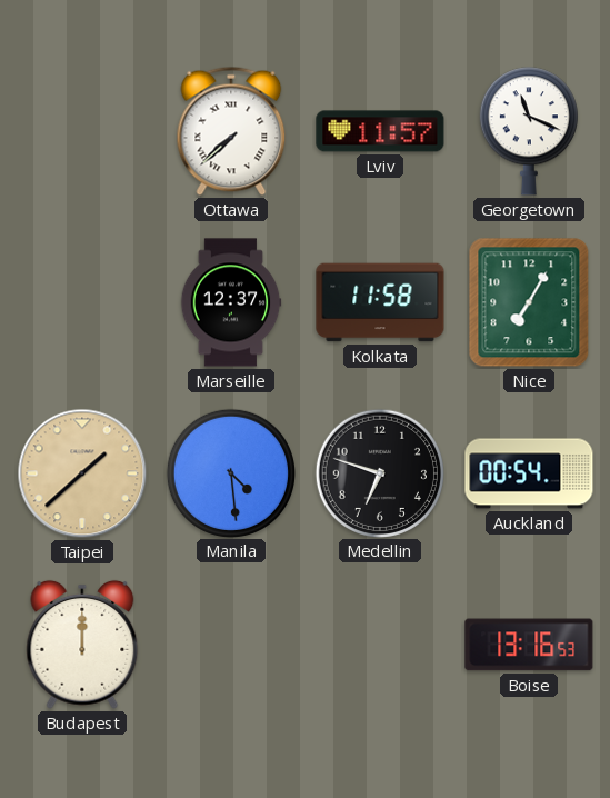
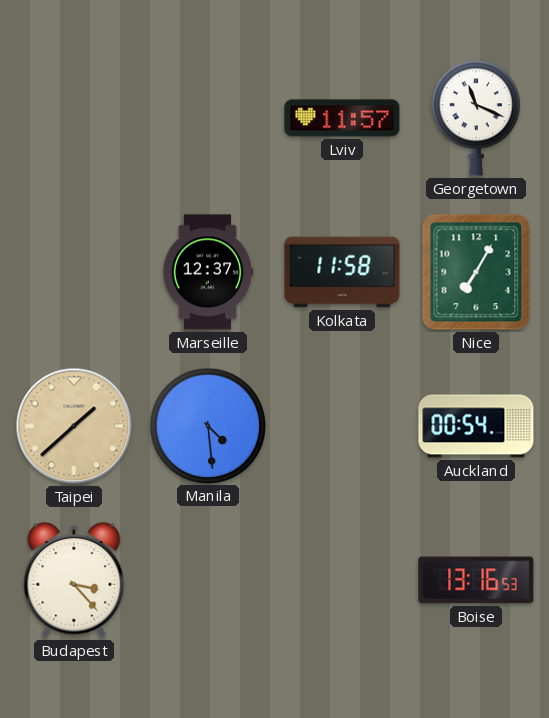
Ottawa: 7:38 -> none (231, 131)
Medellin: 6:48 -> none (379, 472)
Budapest: 12:00 -> 3:23 (74, 580)
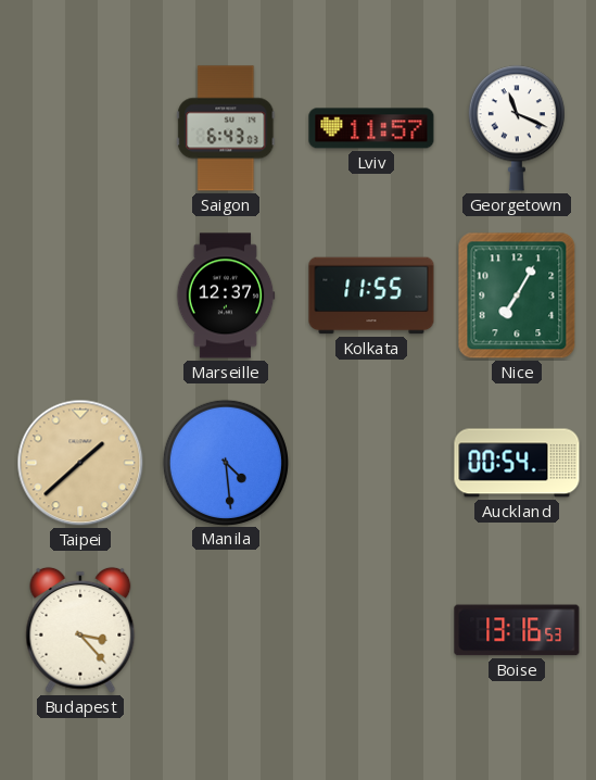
Saigon: none -> 6:43 (226, 128)
Kolkata: 11:58 -> 11:55 (371, 295)
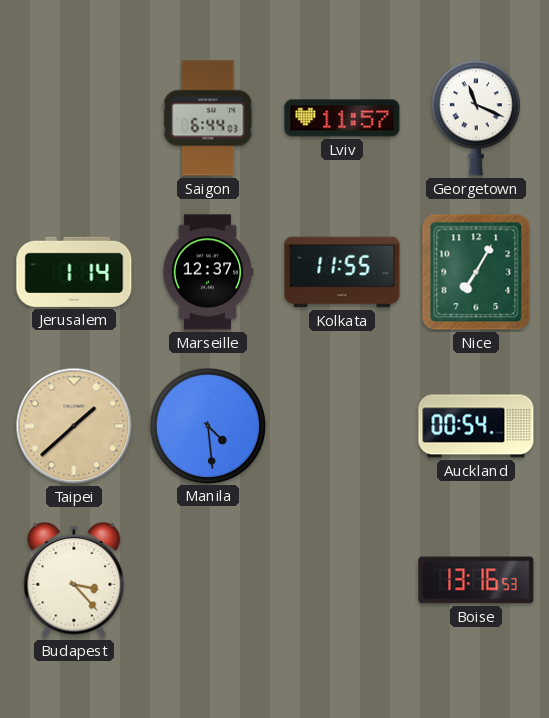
Saigon: 6:43 -> 6:44 (208, 118)
Jerusalem: none -> 1:14 (74, 272)
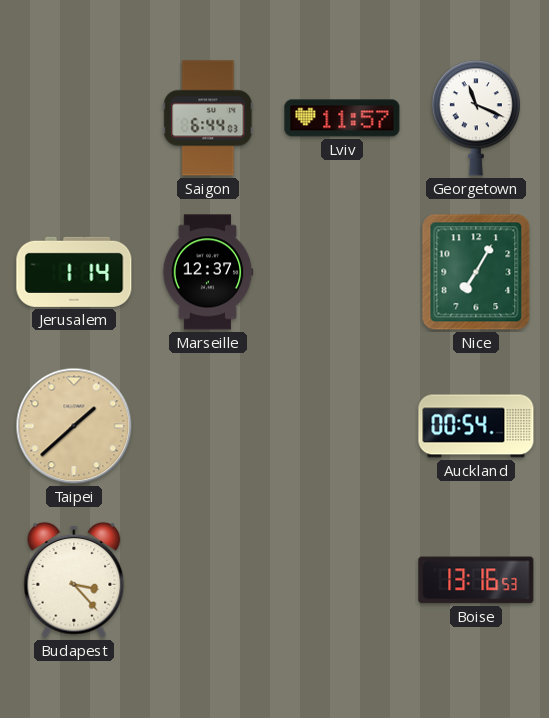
Kolkata: 11:55 -> none (342, 272)
Manila: 4:29 -> none (207, 425)
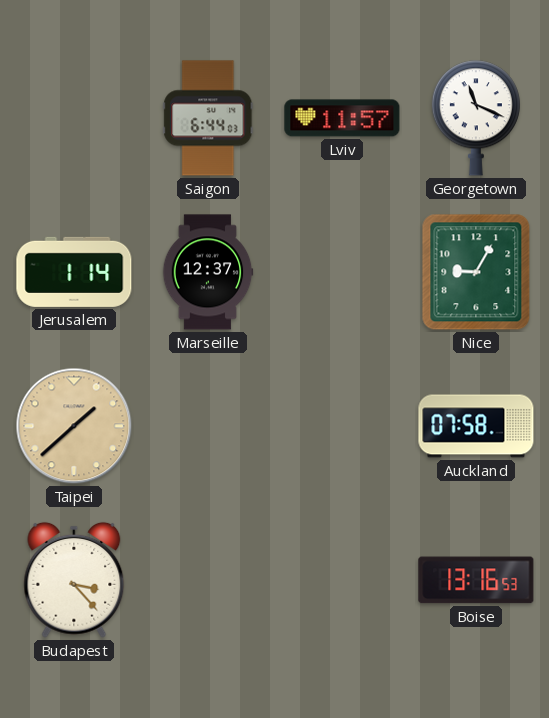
Nice: 7:05 -> 9:05 (476, 272)
Auckland: 00:54 -> 07:58 (476, 426)
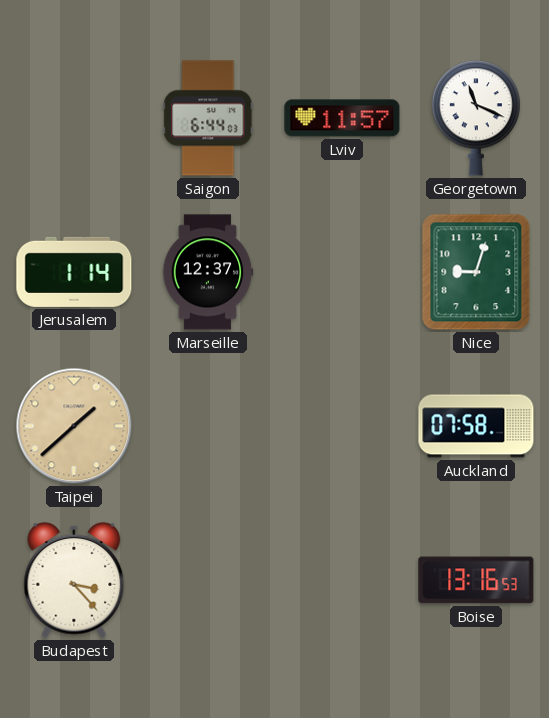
Nice: 9:05 -> 9:03 (476, 272)
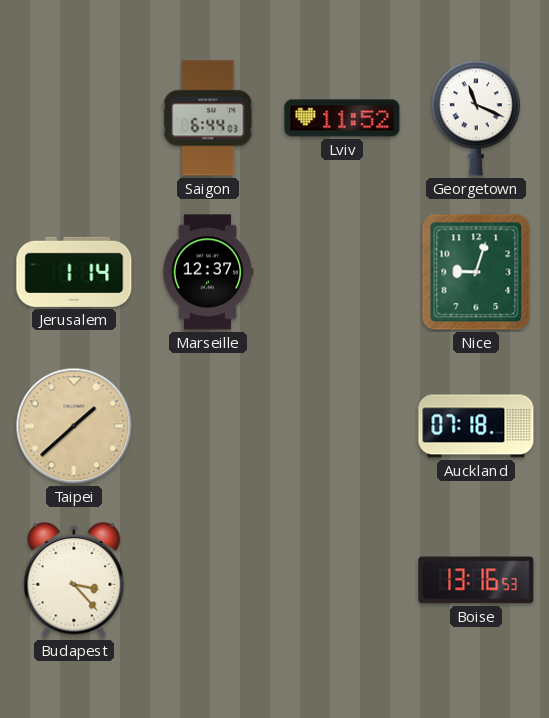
Lviv: 11:57 -> 11:52 (342, 118)
Auckland: 07:58 -> 07:18 (476, 426)
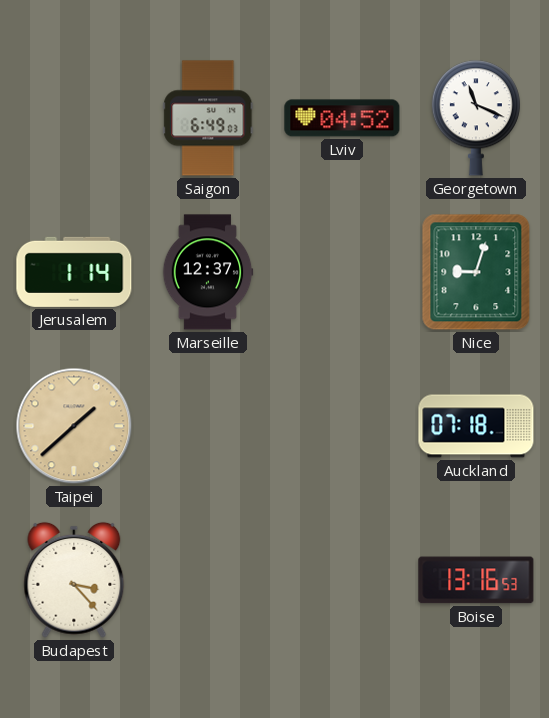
Saigon: 6:44 -> 6:49 (208, 118)
Lviv: 11:52 -> 04:52 (342, 118)
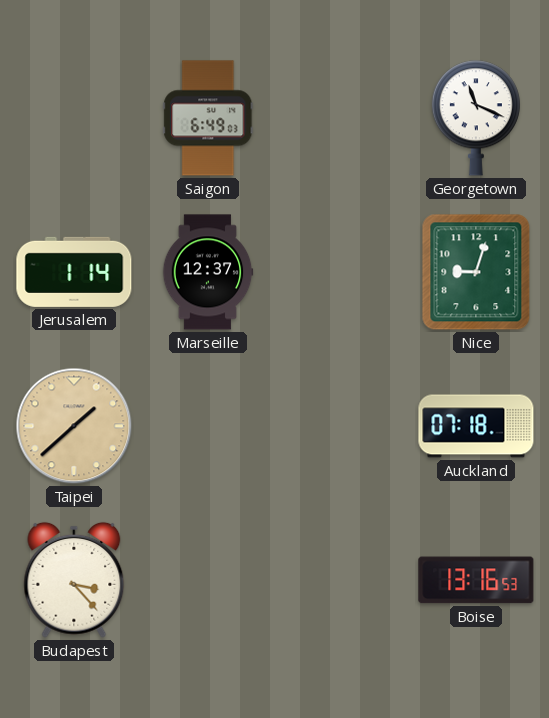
Lviv: 04:52 -> none (342, 118)
